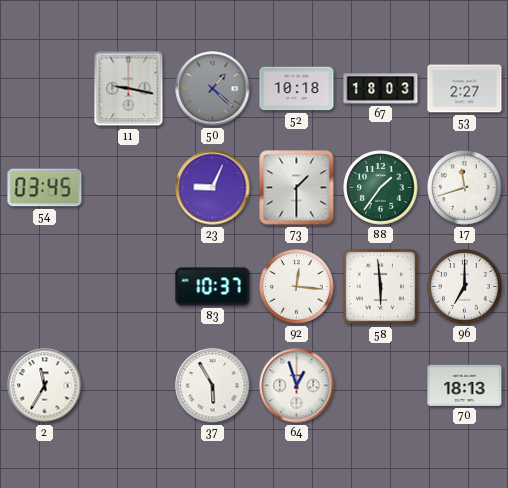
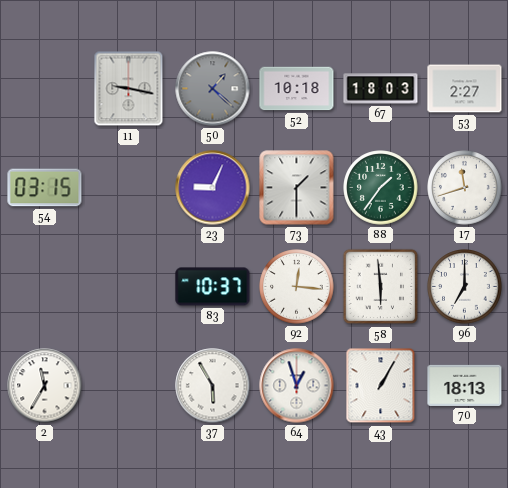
54: 03:45 -> 03:15 (45, 188)
43: none -> 1:05 (381, 386)
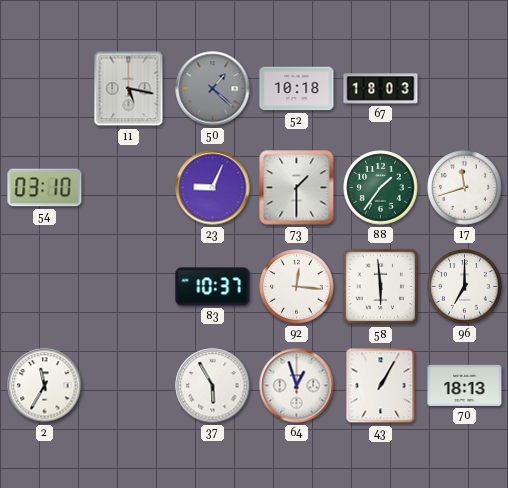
11: 9:17 -> 5:17 (129, 89)
53: 2:27 -> none (465, 89)
54: 03:15 -> 03:10 (45, 188)
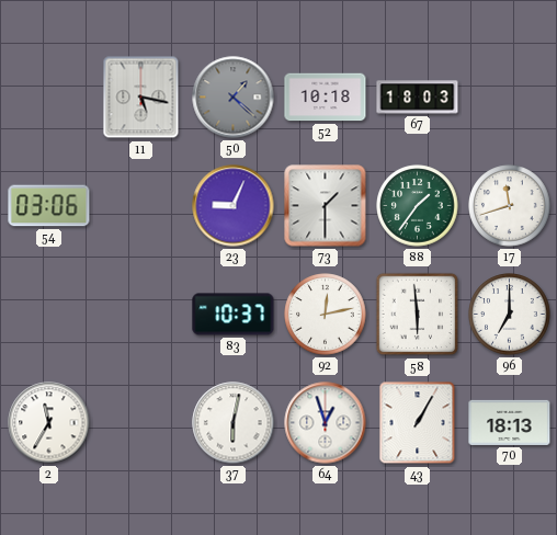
54: 03:10 -> 03:06 (49, 206)
92: 12:16 -> 12:13 (326, 315)
37: 5:55 -> 6:02 (234, 423)
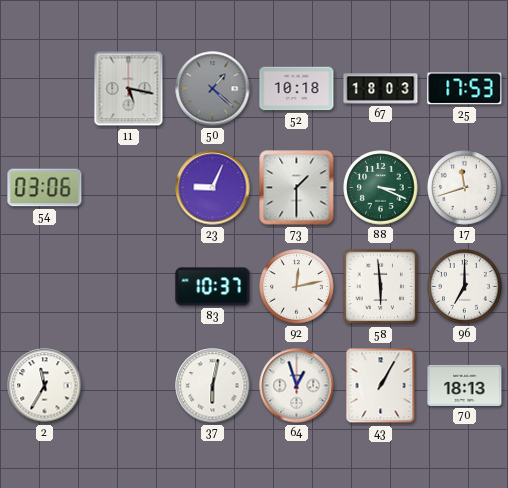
25: none -> 17:53 (465, 89)
88: 1:36 -> 3:19 (381, 188)
